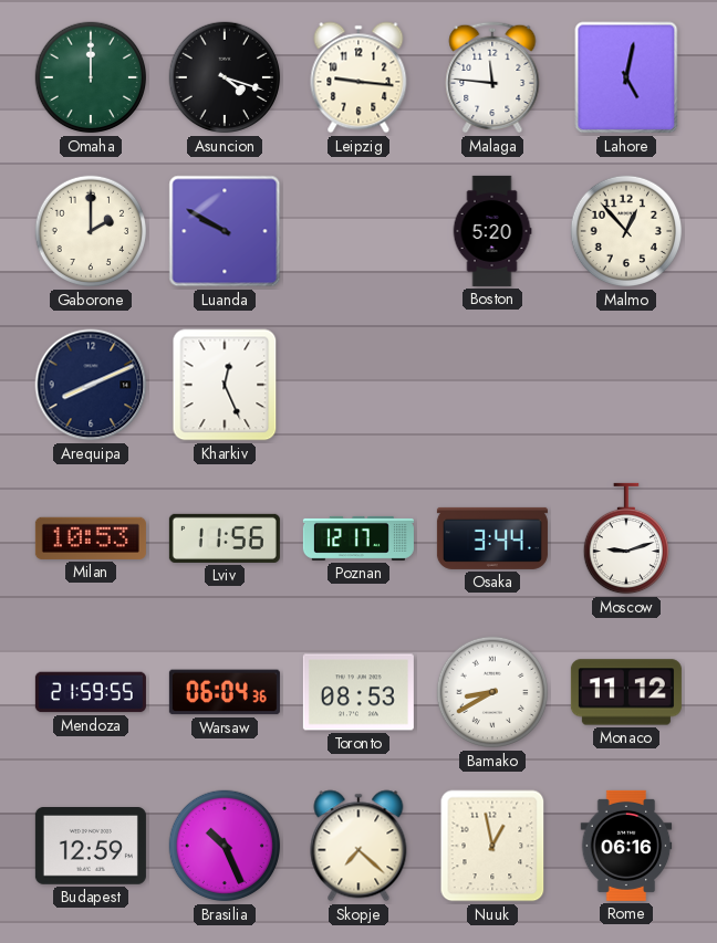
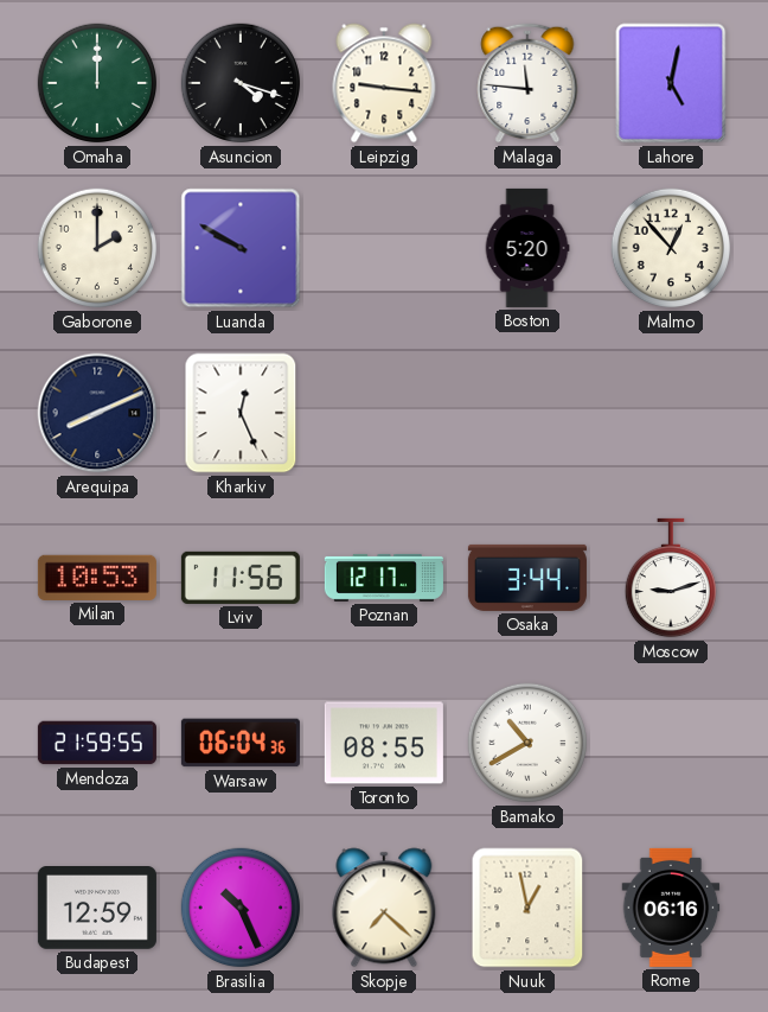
Toronto: 08:53 -> 08:55 (384, 743)
Bamako: 8:40 -> 10:40 (527, 743)
Monaco: 11:12 -> none (626, 692)
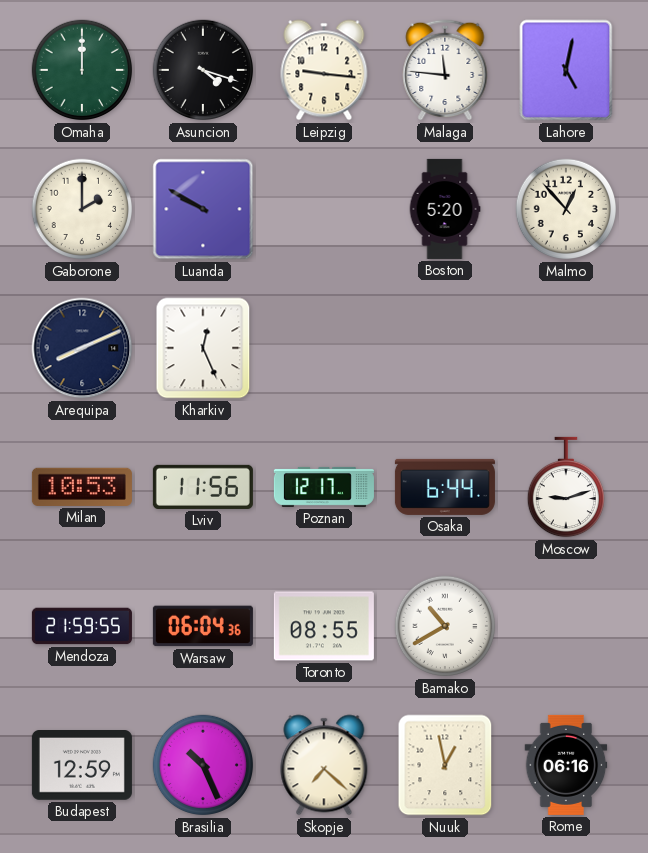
Osaka: 3:44 -> 6:44 (445, 487)
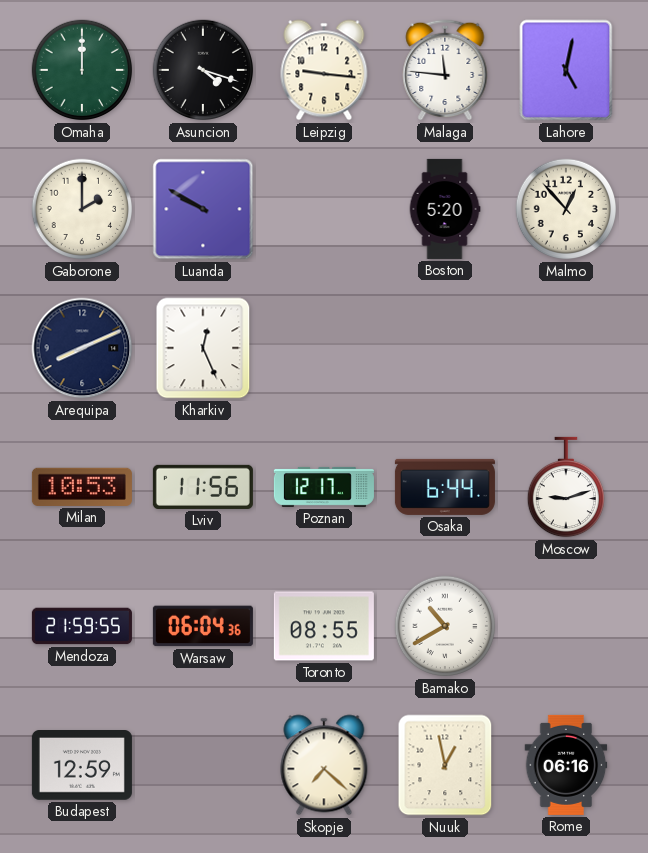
Brasilia: 10:26 -> none (203, 765)
